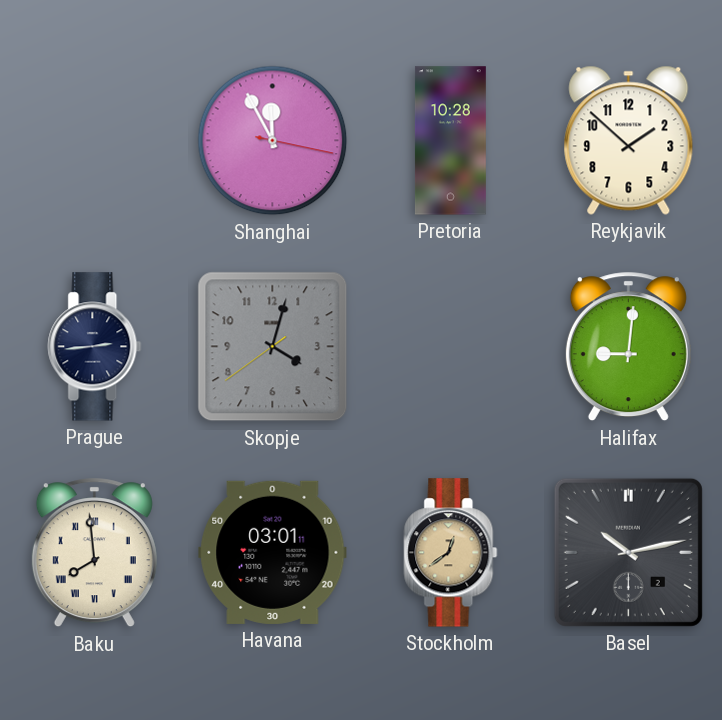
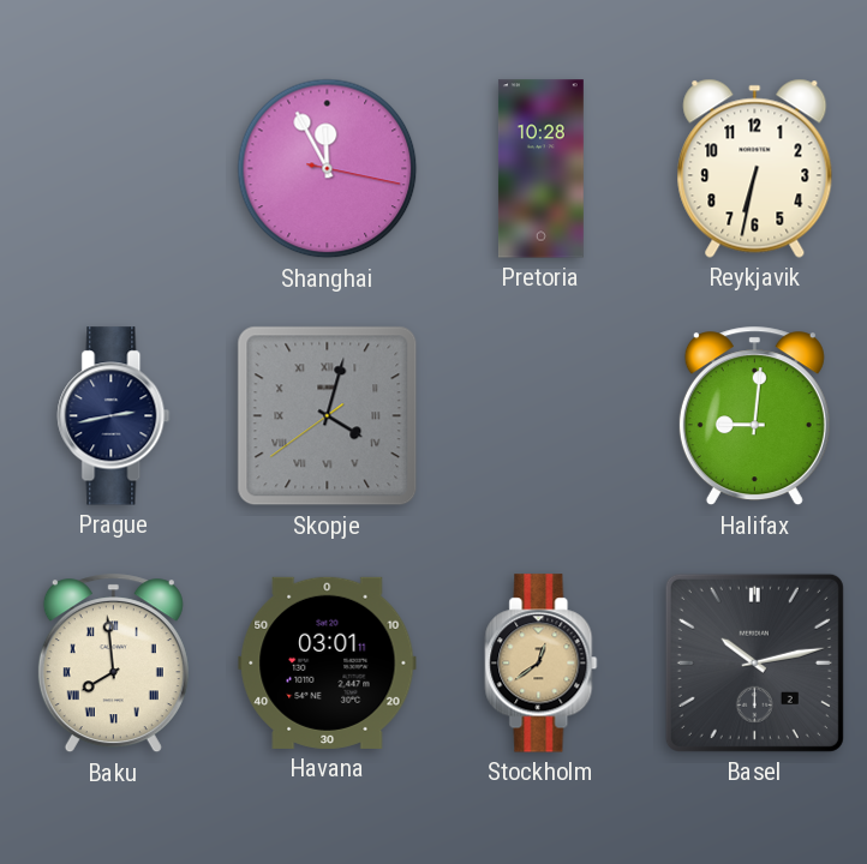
Reykjavik: 1:52 -> 6:32 (755, 168)
Prague: 2:44 -> 2:43 (114, 416)
Skopje numerals: Arabic -> Roman (328, 416)
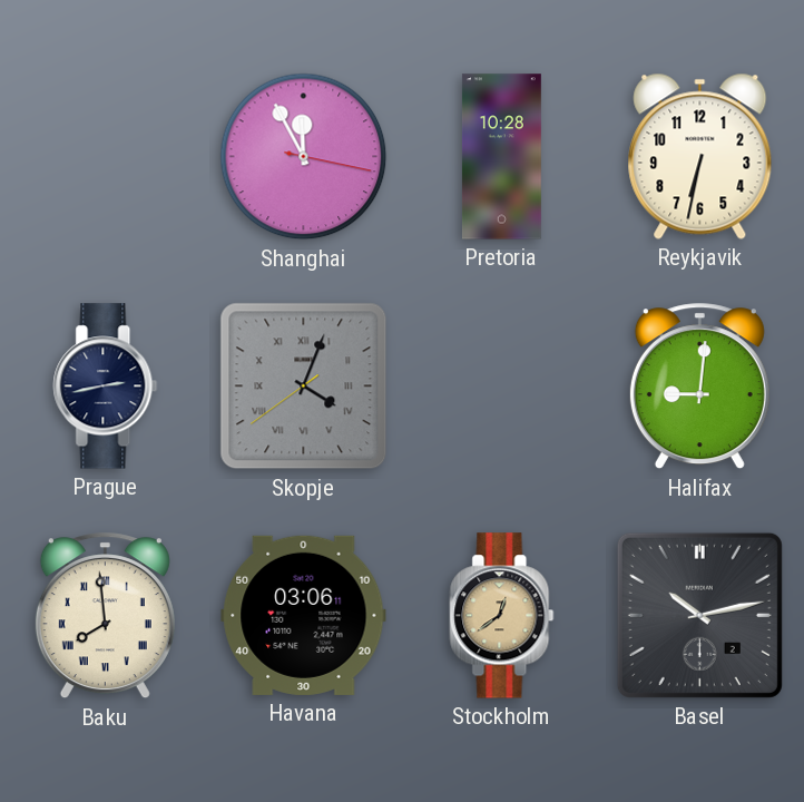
Skopje: 4:02 -> 4:03 (304, 387)
Havana: 03:01 -> 03:06 (304, 615)
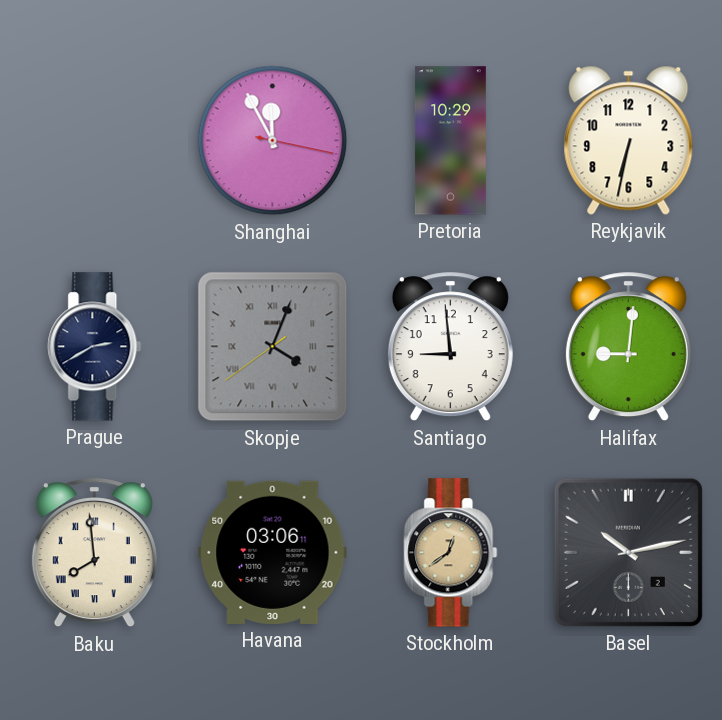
Pretoria: 10:28 -> 10:29 (450, 141)
Prague: 2:43 -> 2:40 (95, 347)
Santiago: none -> 8:59 (450, 347)
